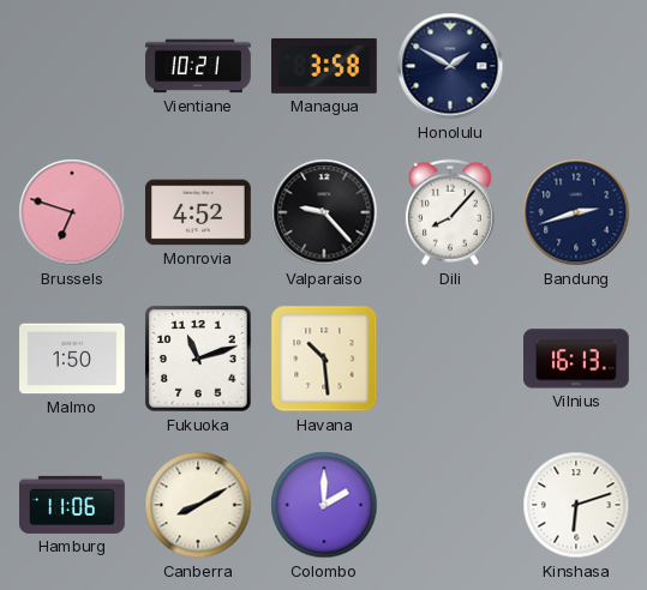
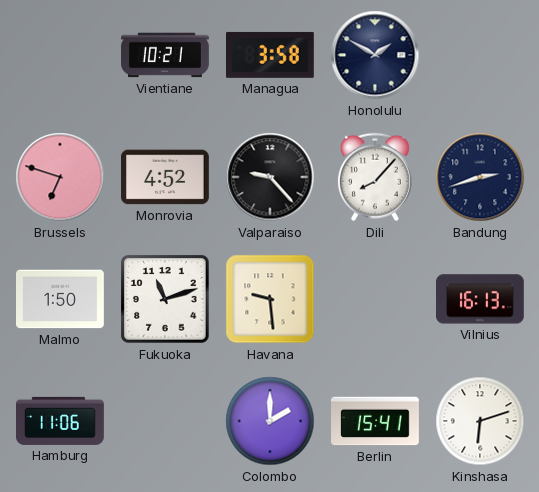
Havana: 10:29 -> 9:29 (270, 299)
Canberra: 8:10 -> none (198, 505)
Berlin: none -> 15:41 (376, 421)
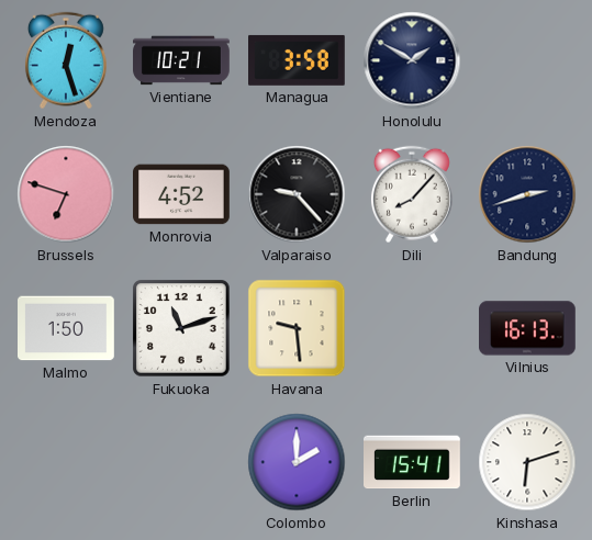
Mendoza: none -> 12:27 (66, 60)
Hamburg: 11:06 -> none (61, 421)
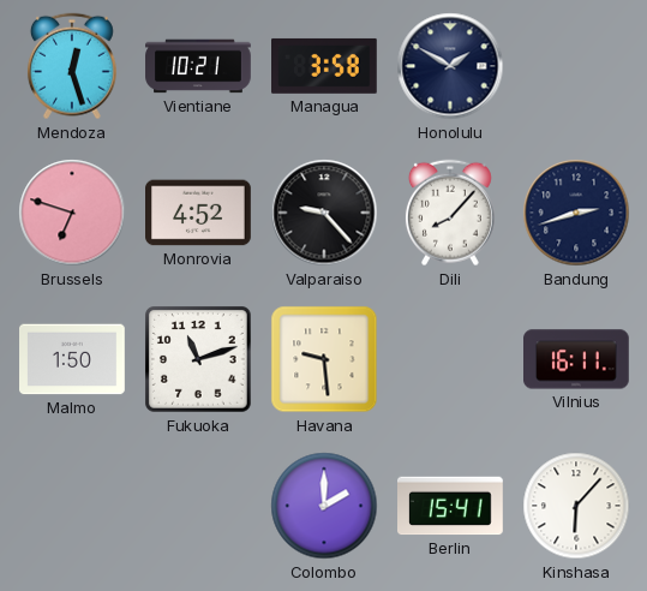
Vilnius: 16:13 -> 16:11 (577, 359)
Kinshasa: 6:12 -> 6:07 (576, 506)
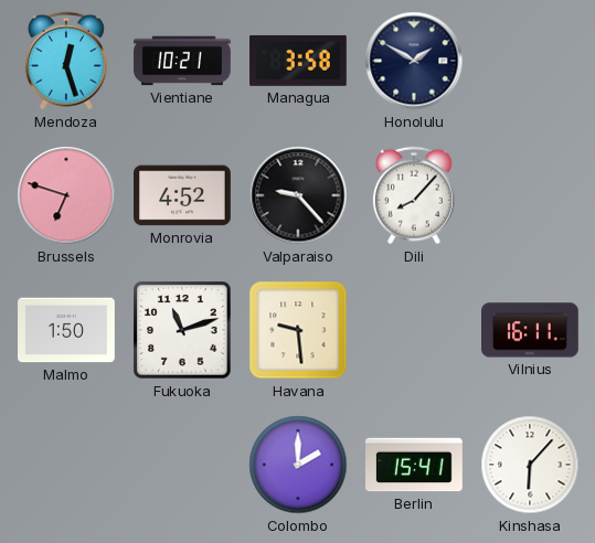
Bandung: 2:42 -> none (576, 213)
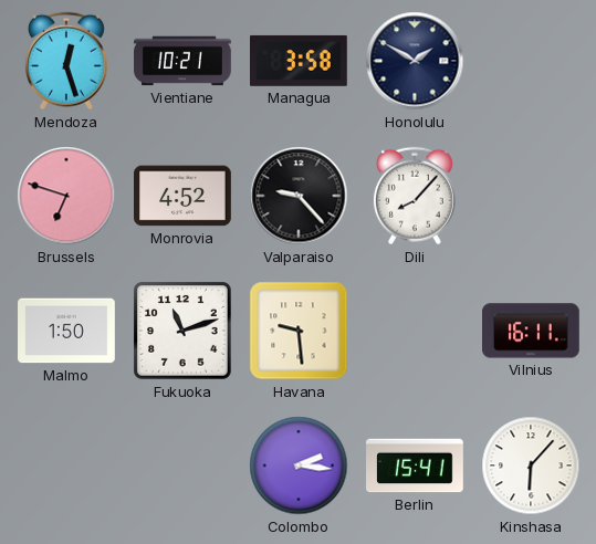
Colombo: 2:00 -> 2:16 (299, 465)
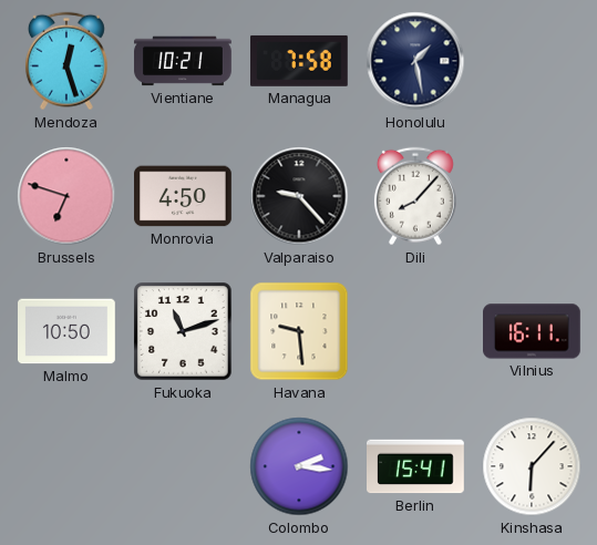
Managua: 3:58 -> 7:58 (300, 61)
Honolulu: 1:50 -> 1:28 (415, 61)
Monrovia: 4:52 -> 4:50 (184, 196)
Malmo: 1:50 -> 10:50 (68, 331)
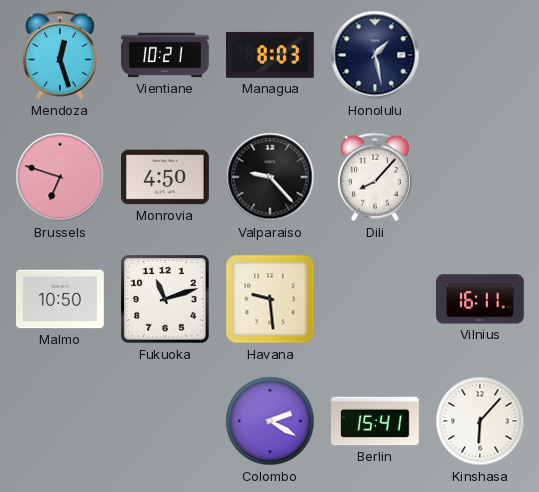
Managua: 7:58 -> 8:03 (271, 55)
Colombo: 2:16 -> 2:20 (270, 421)
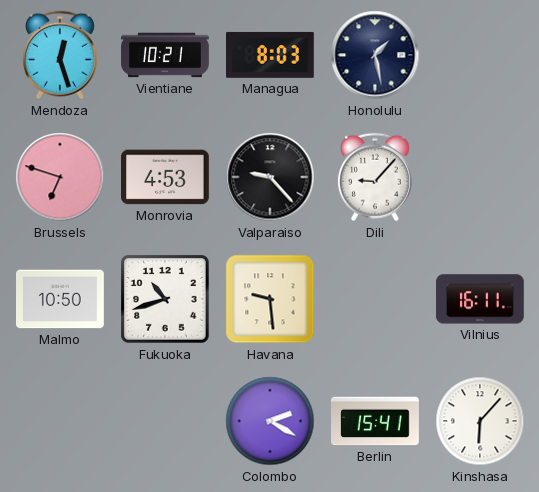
Monrovia: 4:50 -> 4:53 (166, 177)
Dili: 8:07 -> 9:07 (375, 177)
Fukuoka: 11:12 -> 10:42 (166, 300)
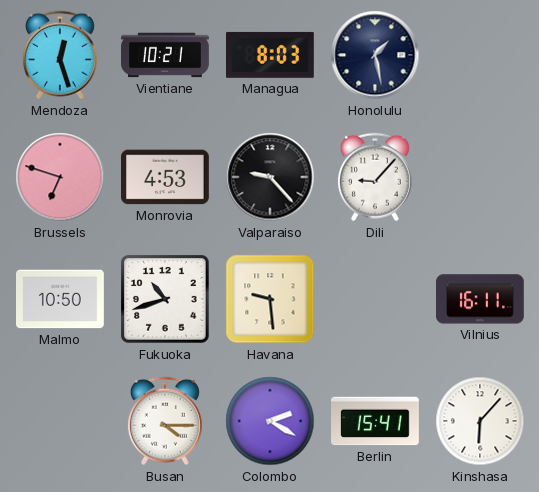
Busan: none -> 4:15 (165, 421)
